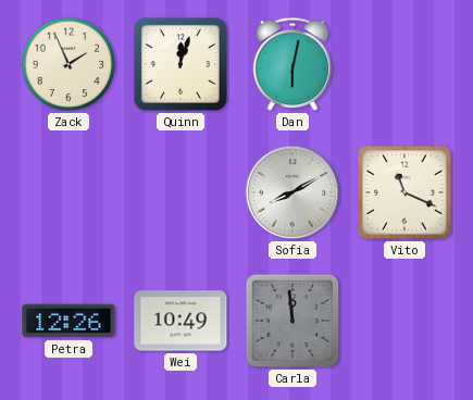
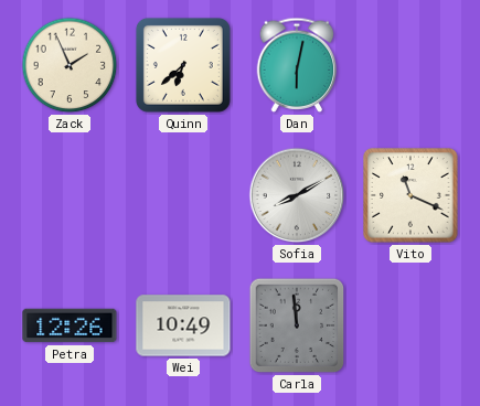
Quinn: 12:03 -> 6:38 (183, 65)
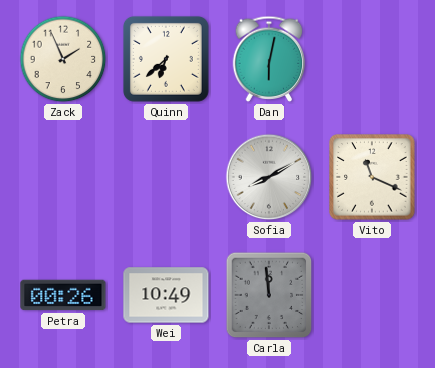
Petra: 12:26 -> 00:26 (63, 295)
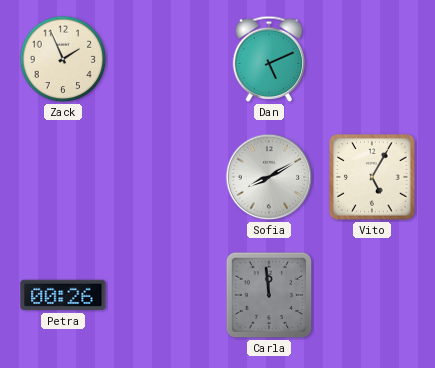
Quinn: 6:38 -> none (166, 59)
Dan: 6:02 -> 5:11 (269, 59)
Vito: 11:19 -> 5:05 (372, 177)
Wei: 10:49 -> none (166, 295)
